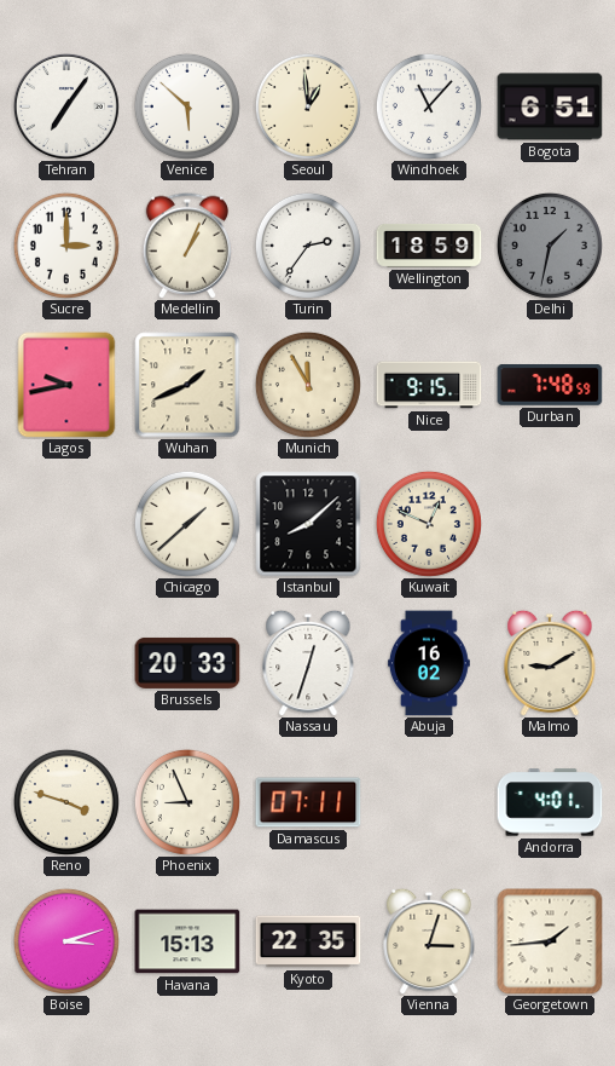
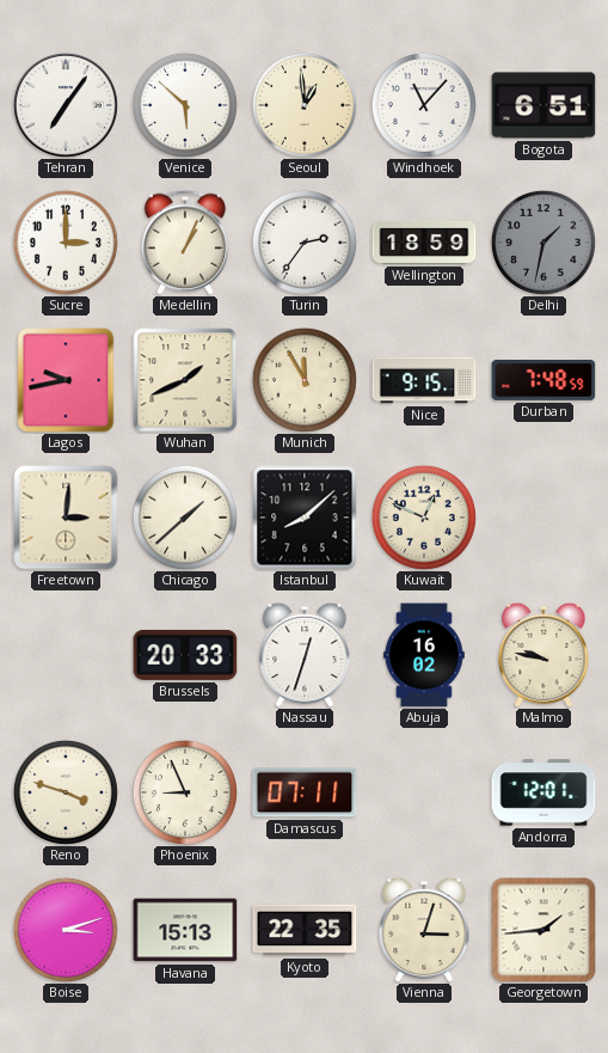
Freetown: none -> 3:01 (66, 518)
Malmo: 9:10 -> 9:47 (543, 655)
Andorra: 4:01 -> 12:01 (543, 792)
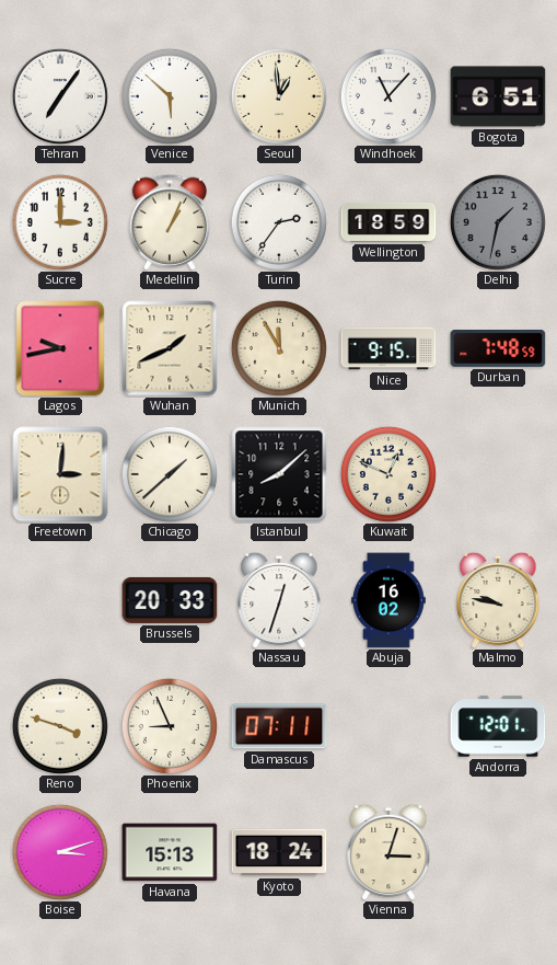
Kyoto: 22:35 -> 18:24 (279, 852)
Georgetown: 1:44 -> none (543, 930)
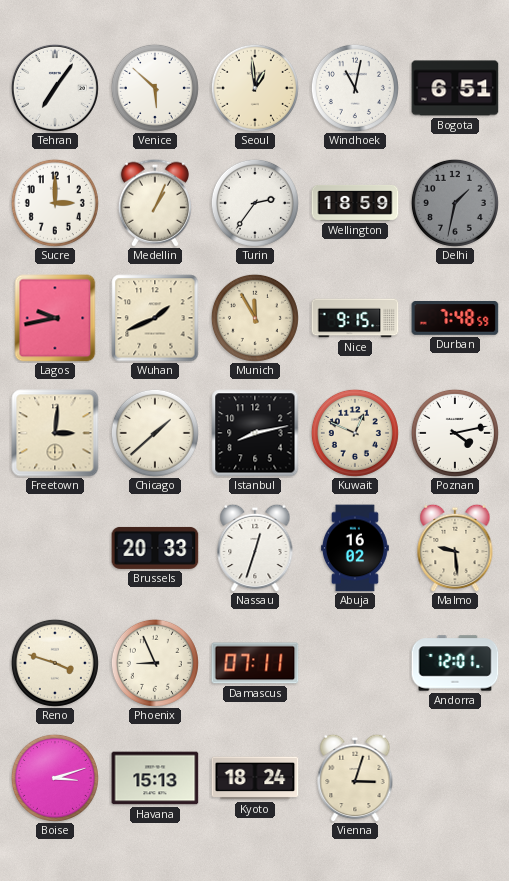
Windhoek: 11:07 -> 11:02 (355, 88)
Istanbul: 8:08 -> 8:13 (255, 433)
Poznan: none -> 4:13 (455, 433)
Malmo: 9:47 -> 9:29 (455, 548)
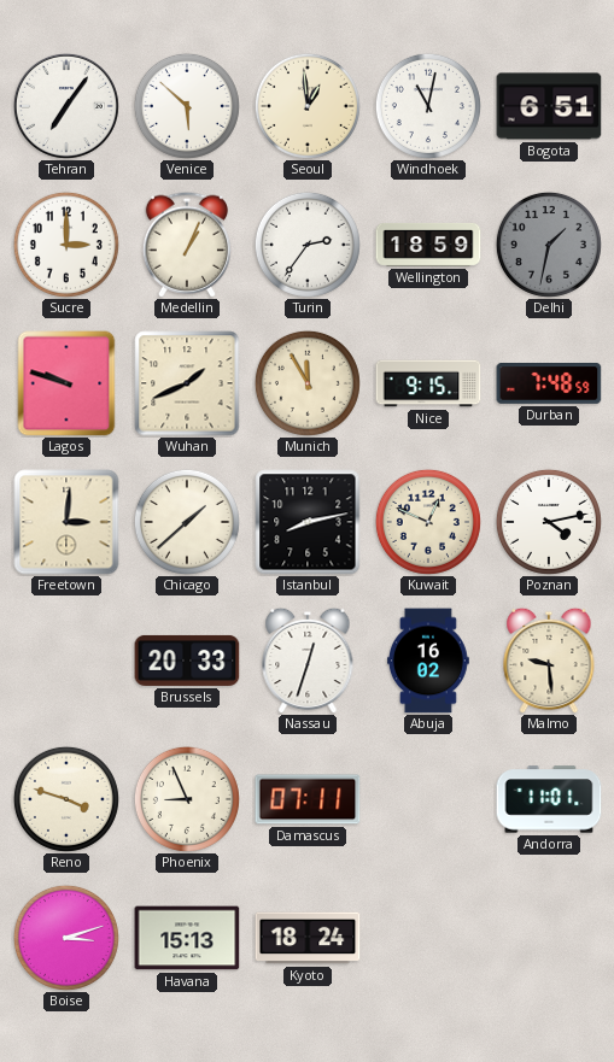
Lagos: 9:43 -> 9:48 (66, 383)
Andorra: 12:01 -> 11:01 (549, 799)
Vienna: 3:03 -> none (355, 778)
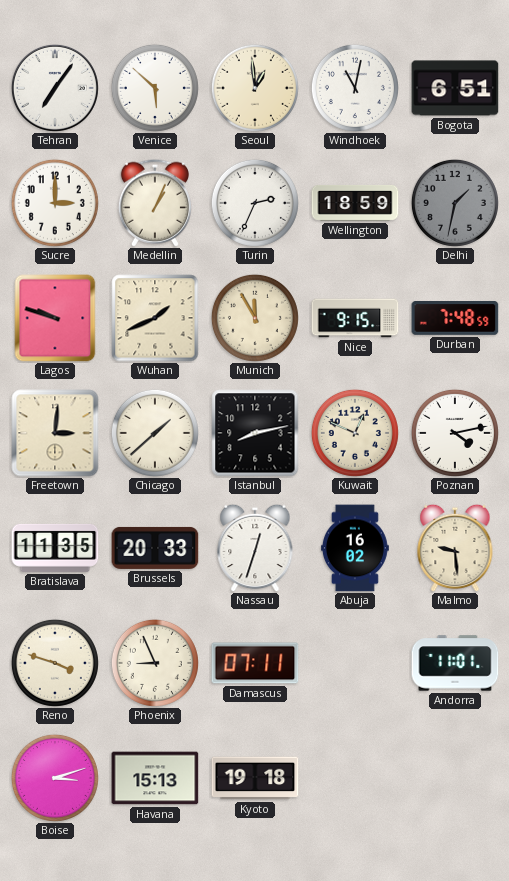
Turin: 2:36 -> 2:34 (255, 203)
Bratislava: none -> 11:35 (55, 548)
Kyoto: 18:24 -> 19:18 (255, 778)
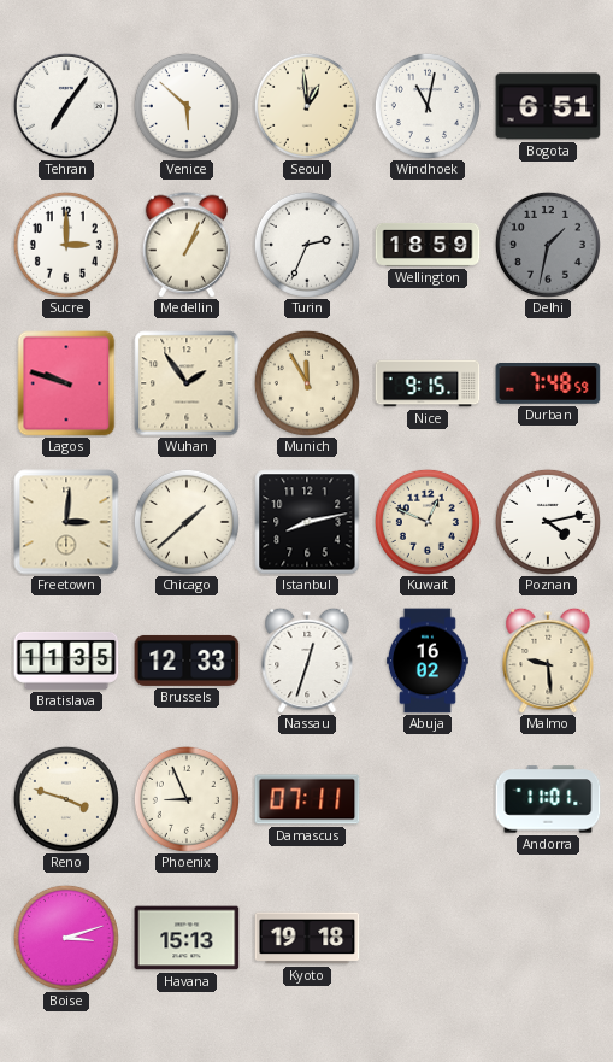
Wuhan: 1:41 -> 1:54 (187, 383)
Brussels: 20:33 -> 12:33 (187, 661)
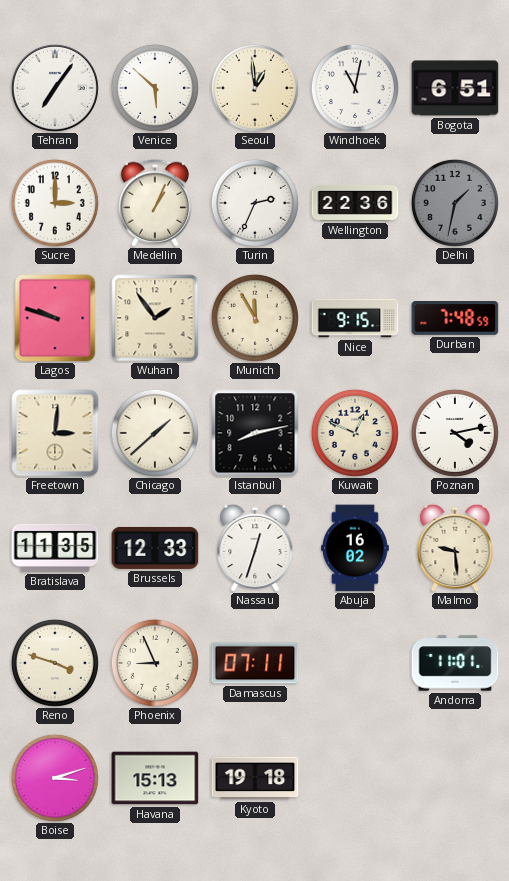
Wellington: 18:59 -> 22:36 (355, 203)
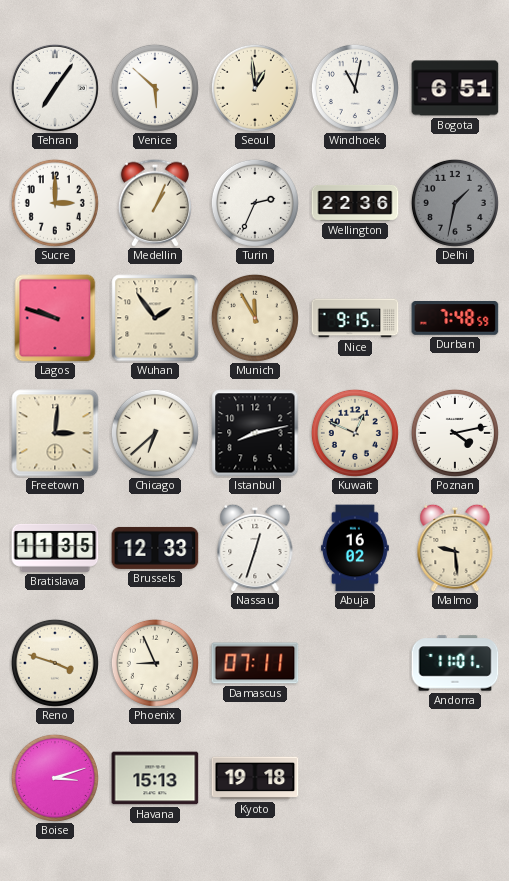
Chicago: 1:38 -> 6:38 (155, 433)
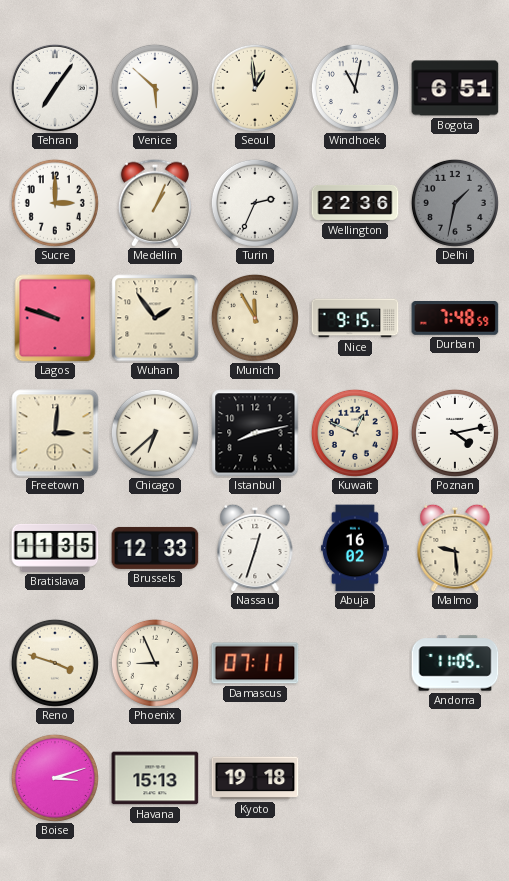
Andorra: 11:01 -> 11:05 (455, 663)
